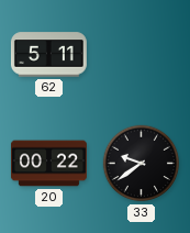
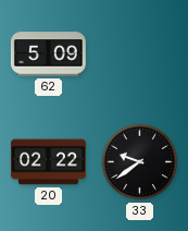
62: 5:11 -> 5:09 (48, 54)
20: 00:22 -> 02:22 (48, 162)
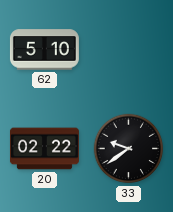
62: 5:09 -> 5:10 (44, 50)
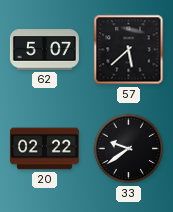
62: 5:10 -> 5:07 (44, 50)
57: none -> 5:38 (129, 50)
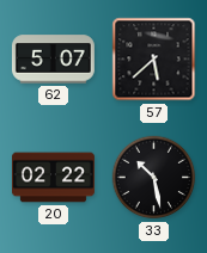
33: 9:39 -> 10:28 (154, 178)
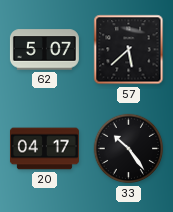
20: 02:22 -> 04:17 (44, 149)
33: 10:28 -> 10:24 (129, 149)
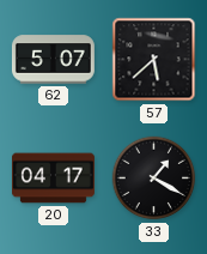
33: 10:24 -> 1:20 (154, 179)
